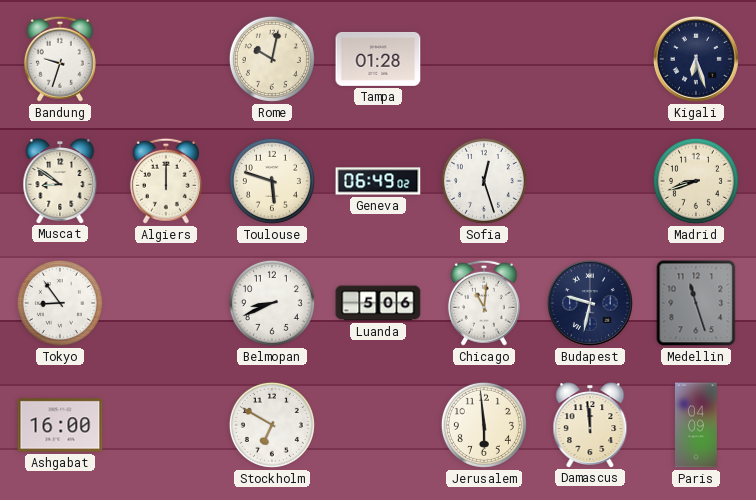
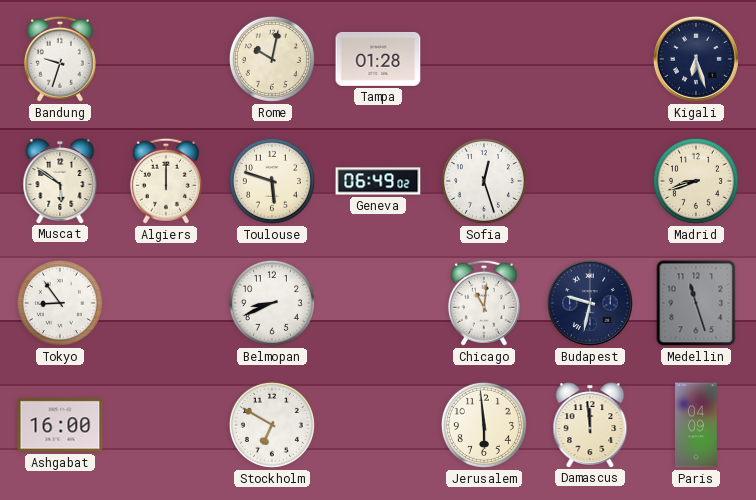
Muscat: 8:51 -> 5:51 (60, 181)
Luanda: 5:06 -> none (378, 303)
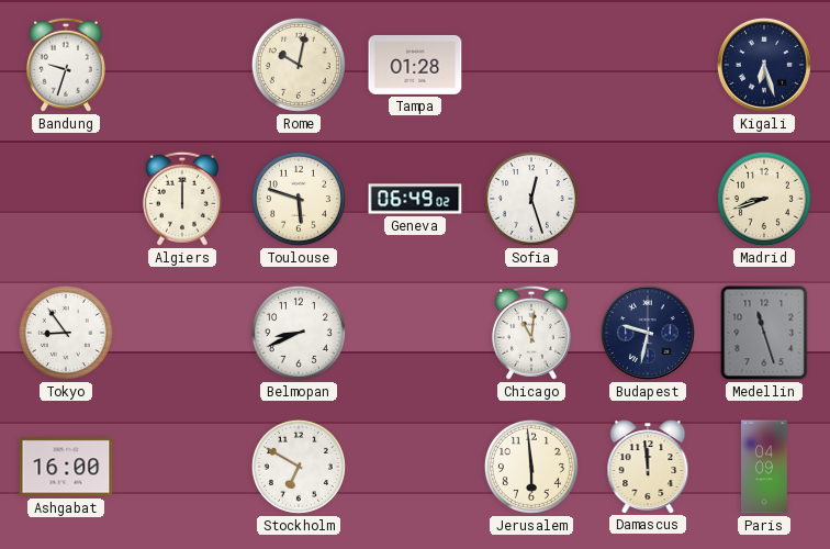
Muscat: 5:51 -> none (60, 181)
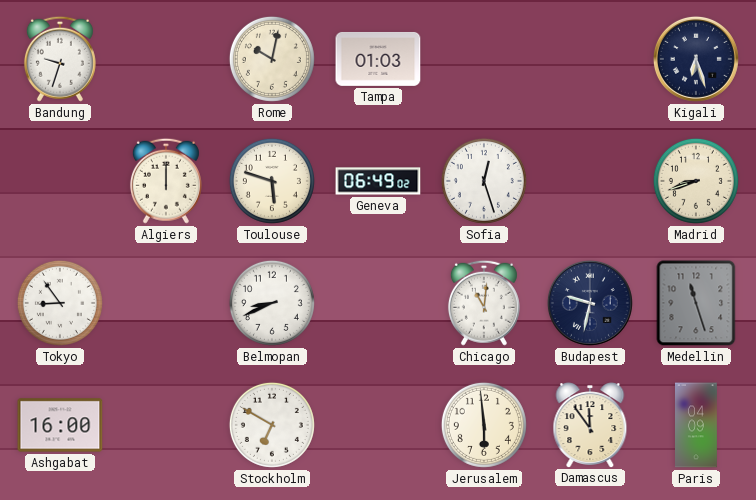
Tampa: 01:28 -> 01:03 (378, 59)
Damascus: 11:59 -> 11:54 (590, 425)
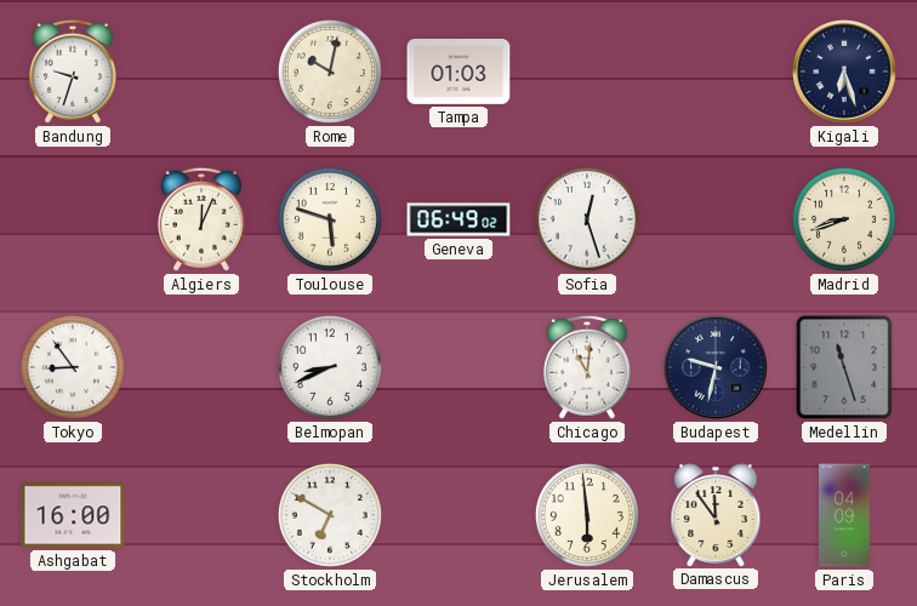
Algiers: 12:00 -> 12:04 (201, 219)
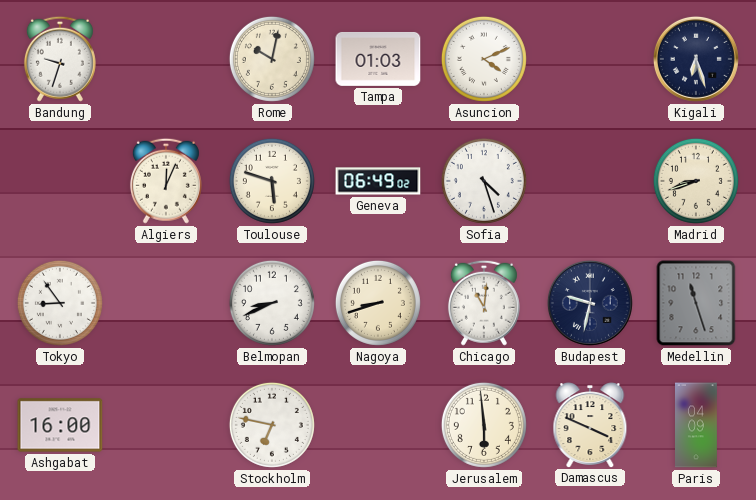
Asuncion: none -> 4:11 (484, 59)
Sofia: 12:27 -> 4:27 (484, 181)
Nagoya: none -> 8:42 (378, 303)
Stockholm: 6:50 -> 6:47 (272, 425)
Damascus: 11:54 -> 3:49 (590, 425)
